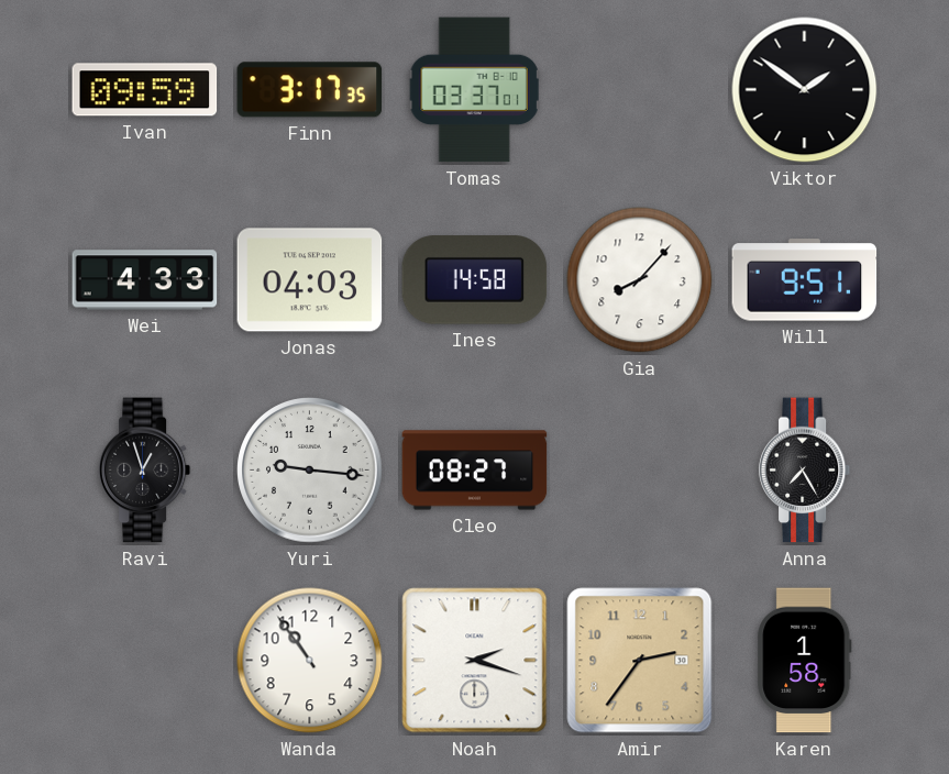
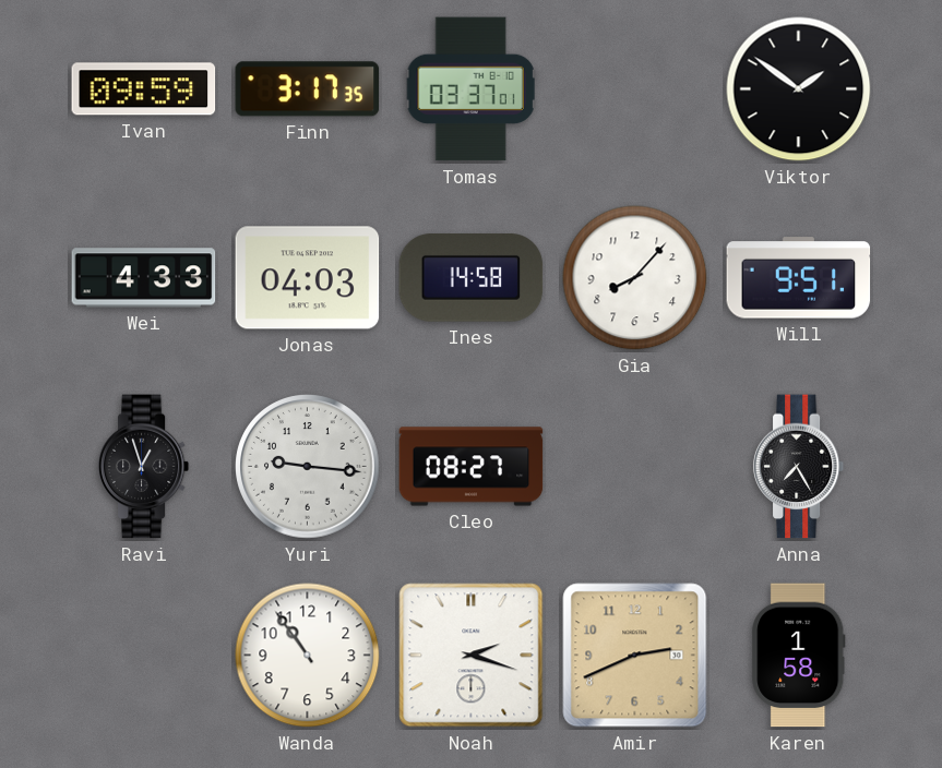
Amir: 2:36 -> 2:41 (635, 656)
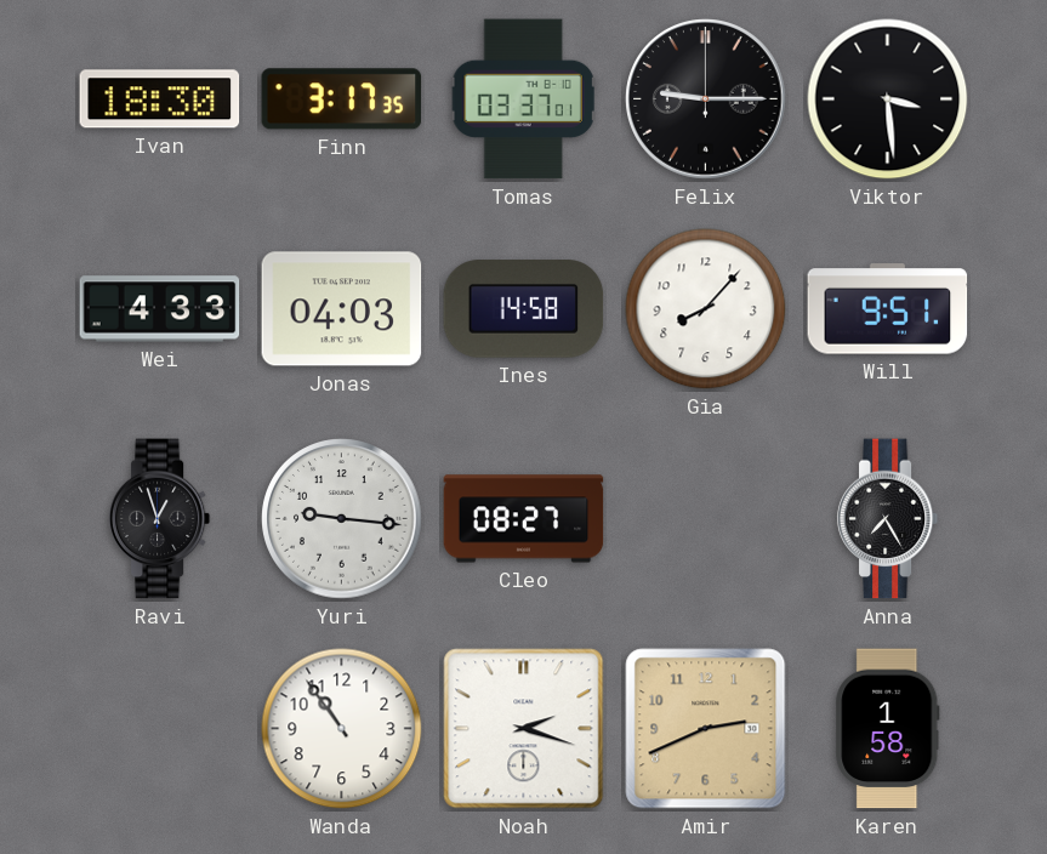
Ivan: 09:59 -> 18:30 (160, 99)
Felix: none -> 9:15 (706, 99)
Viktor: 1:51 -> 3:29 (888, 99)
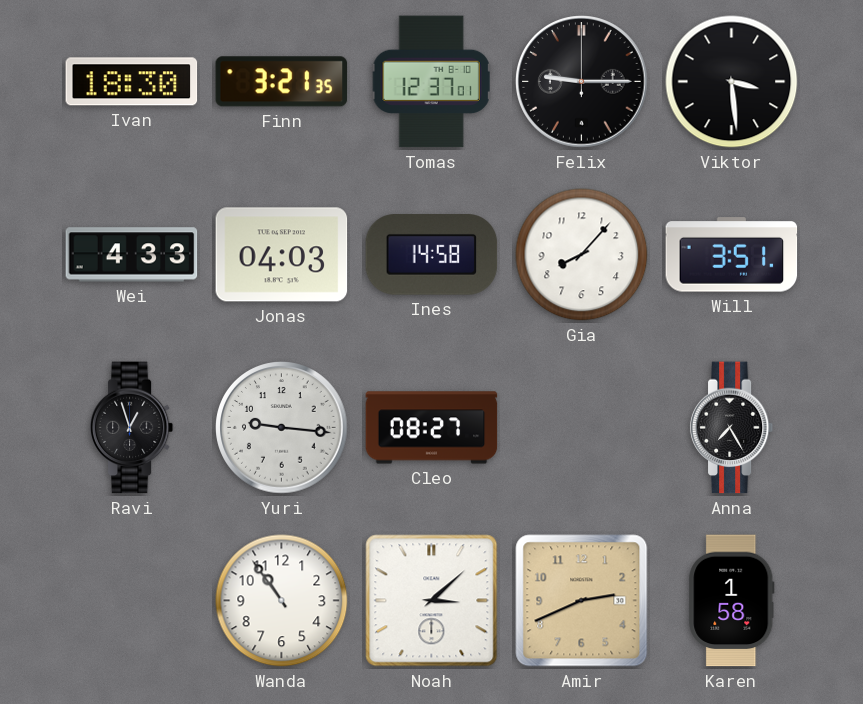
Finn: 3:17 -> 3:21 (282, 82)
Tomas: 03:37 -> 12:37 (431, 82)
Will: 9:51 -> 3:51 (732, 255)
Noah: 2:18 -> 3:08 (432, 601)
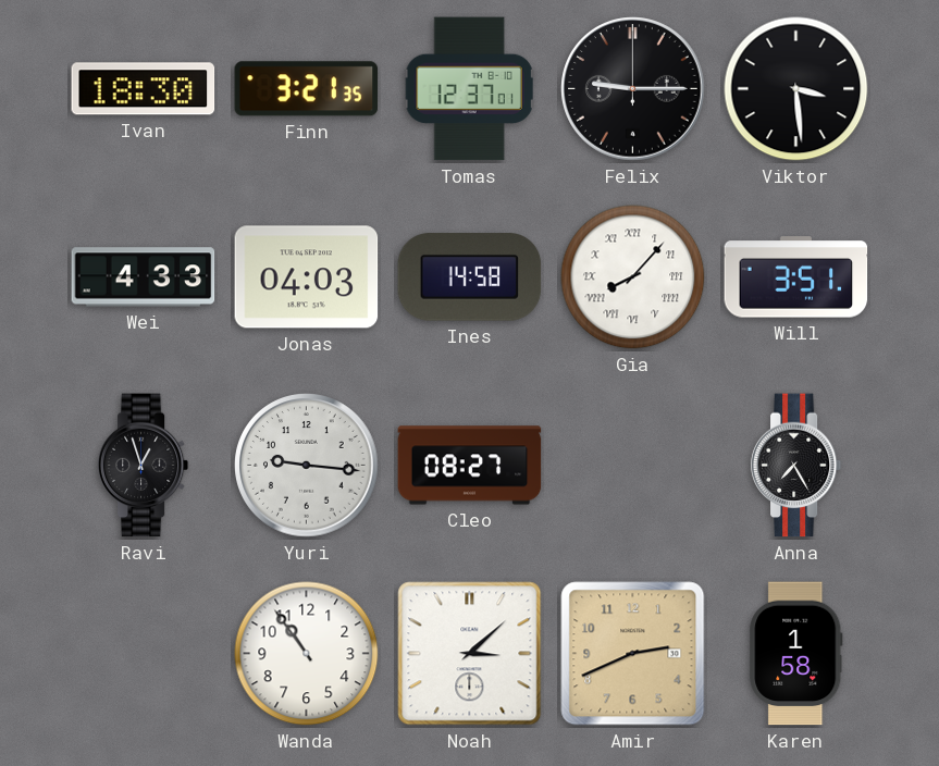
Gia numerals: Arabic -> Roman (633, 277)
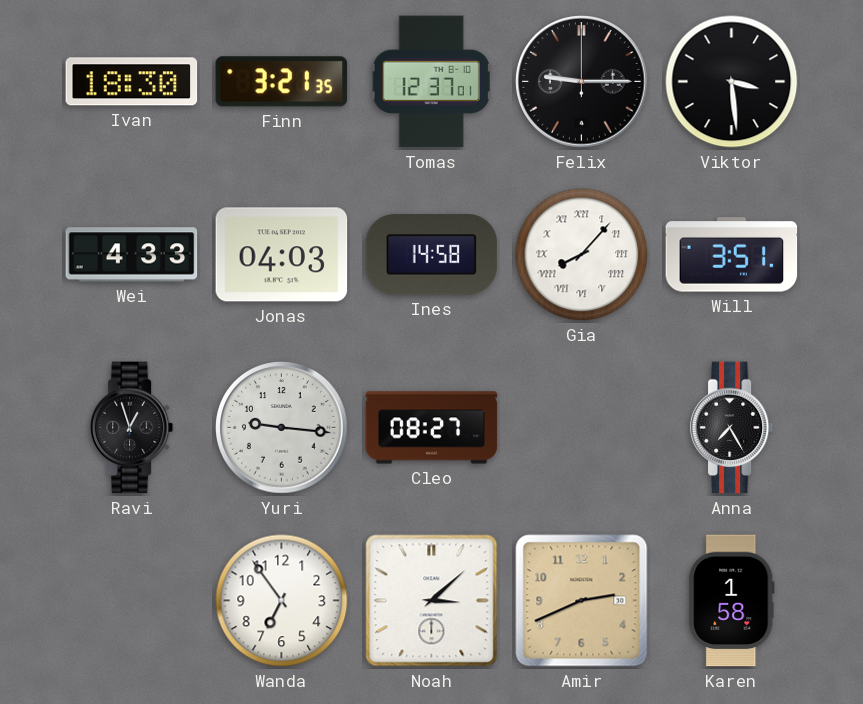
Wanda: 10:54 -> 6:54 (282, 601)
